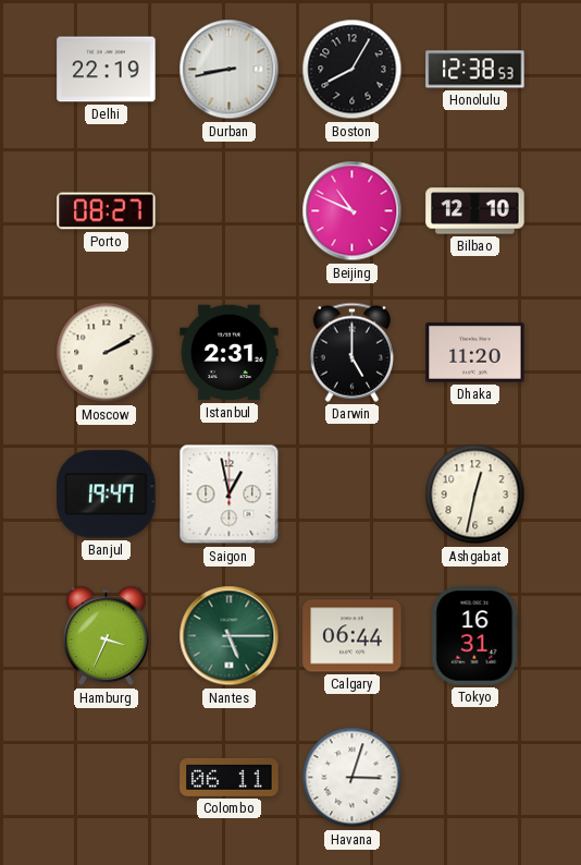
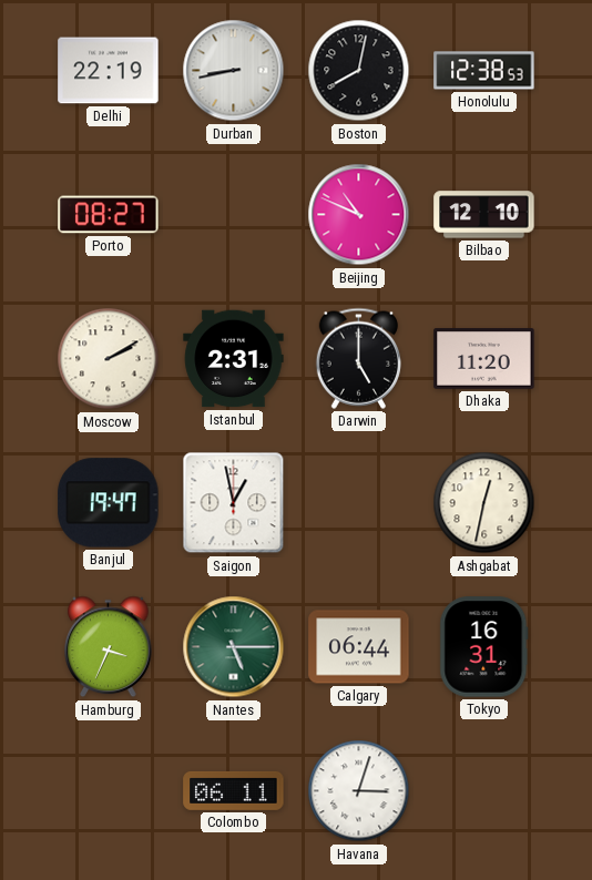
Boston: 8:05 -> 8:02 (359, 71)
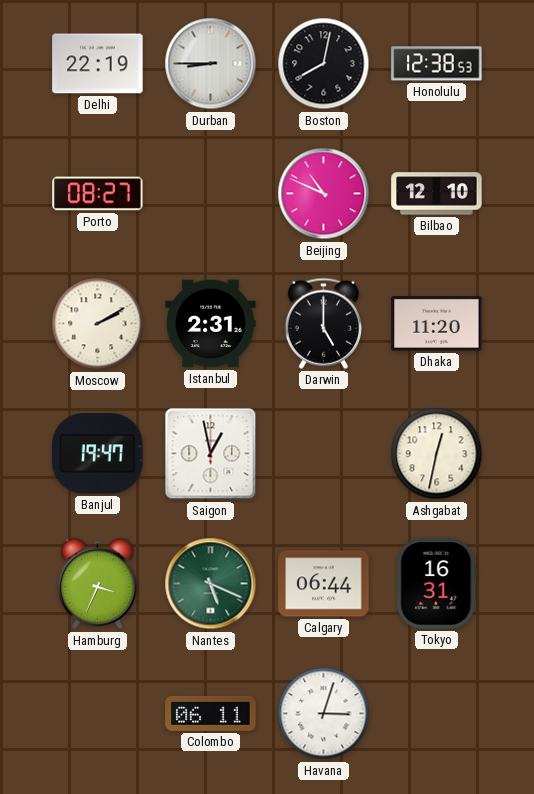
Durban: 8:43 -> 8:45 (211, 64)
Nantes: 5:15 -> 5:19 (211, 584)
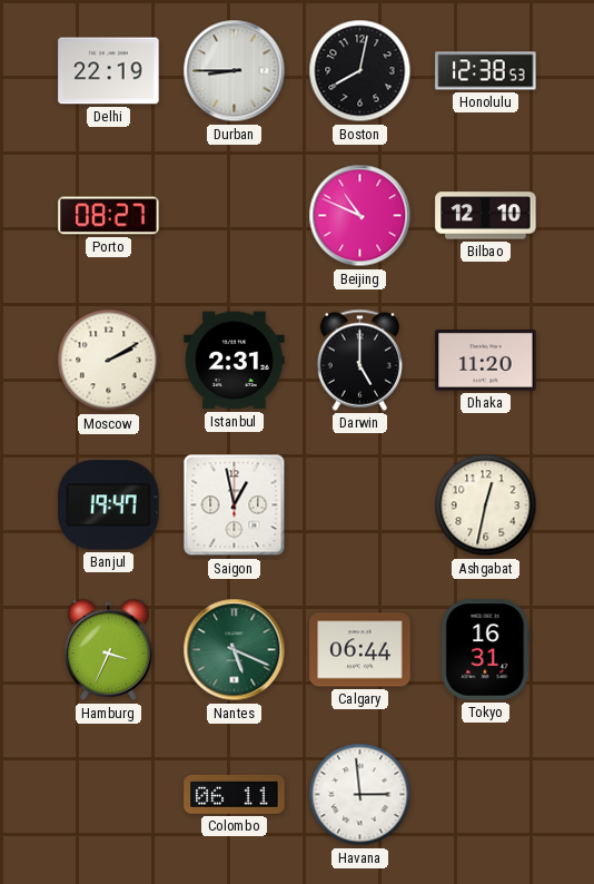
Havana: 3:03 -> 2:59 (360, 795)
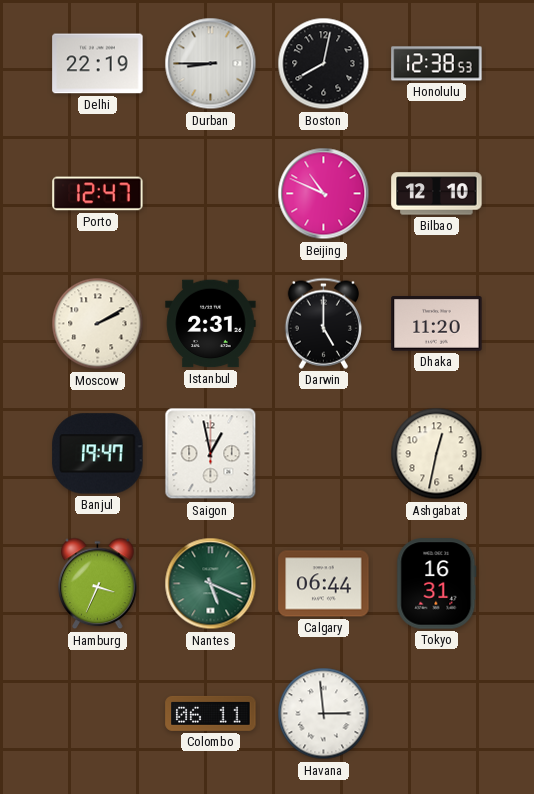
Porto: 08:27 -> 12:47 (98, 194)
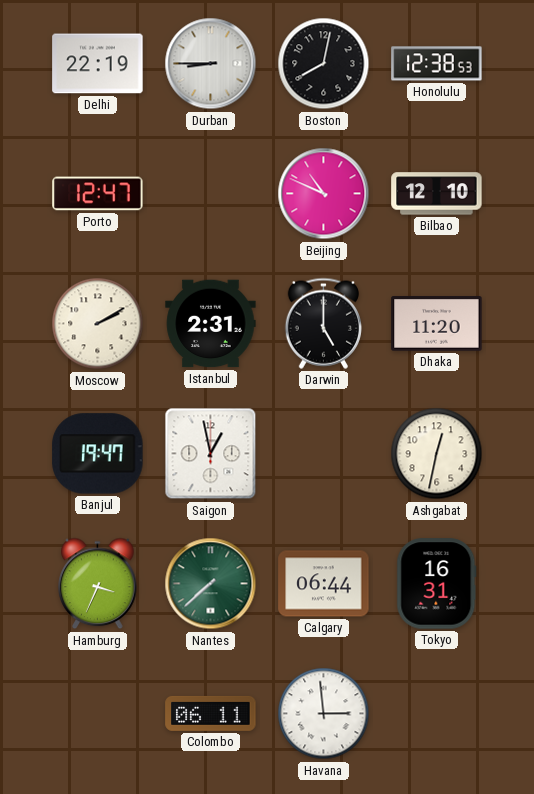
Nantes: 5:19 -> 7:38 (211, 584)
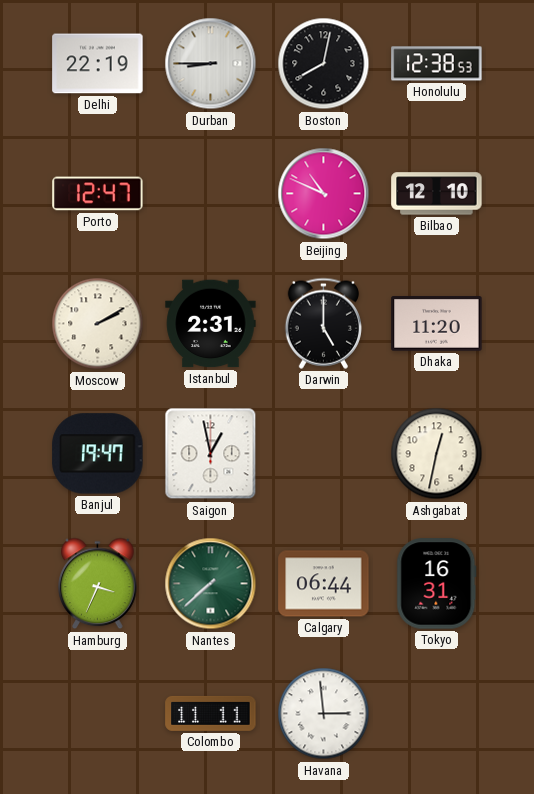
Colombo: 06:11 -> 11:11 (211, 713)
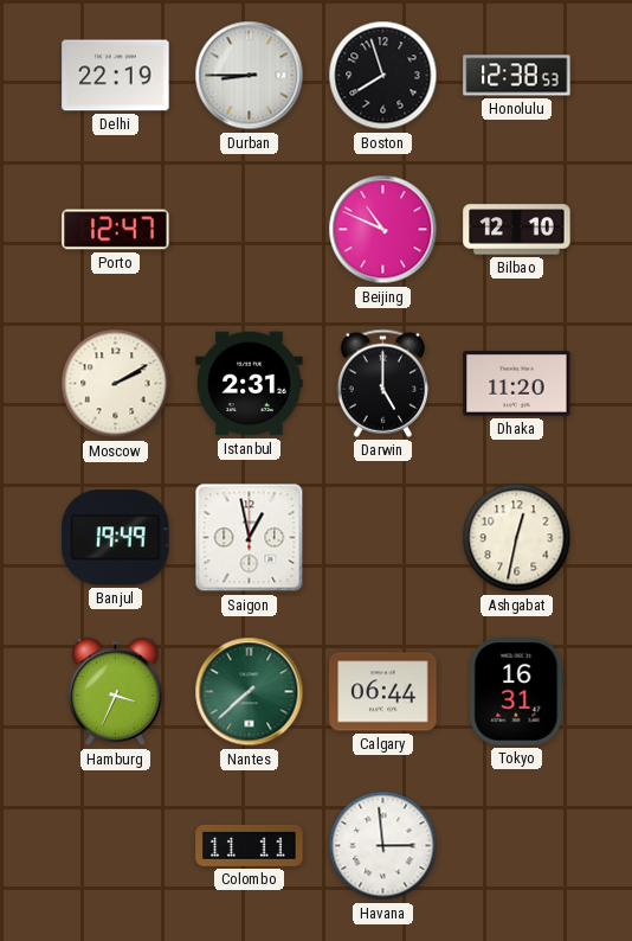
Boston: 8:02 -> 7:57 (383, 76)
Banjul: 19:47 -> 19:49 (116, 538)
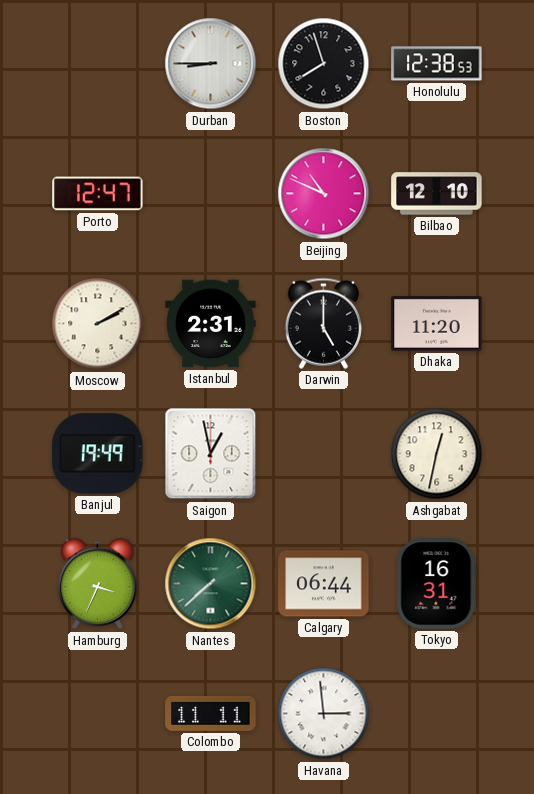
Delhi: 22:19 -> none (116, 76)
